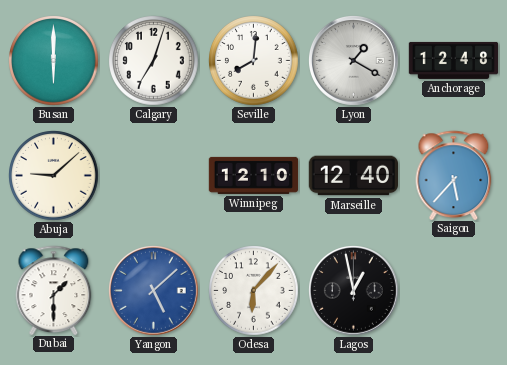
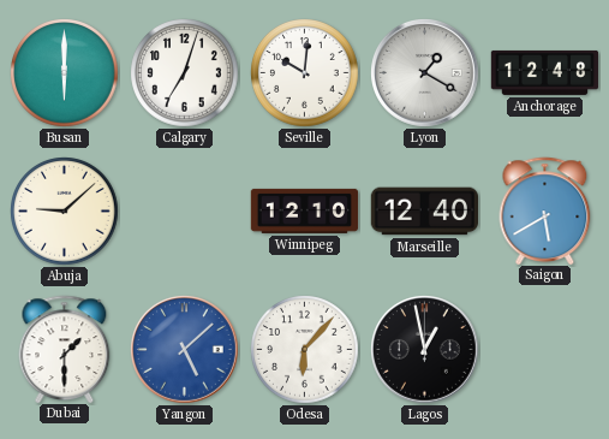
Seville: 8:01 -> 10:01 (305, 73)
Saigon: 5:37 -> 5:40 (545, 210)
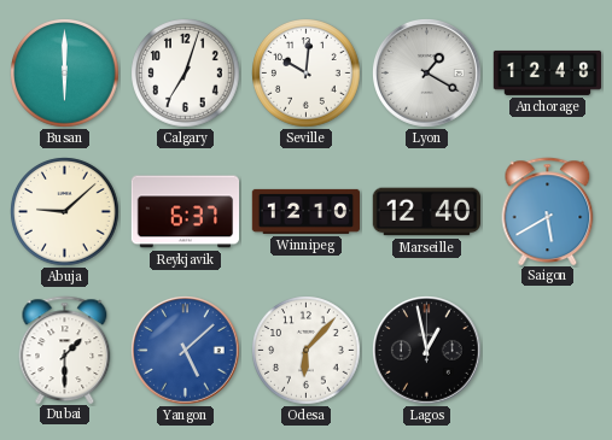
Reykjavik: none -> 6:37 (186, 212)
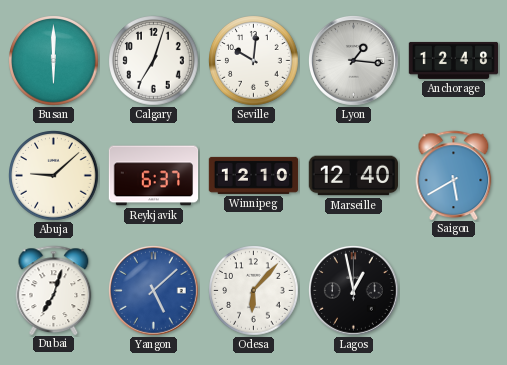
Lyon: 1:20 -> 1:16 (354, 61)
Dubai: 1:30 -> 7:03 (54, 290)
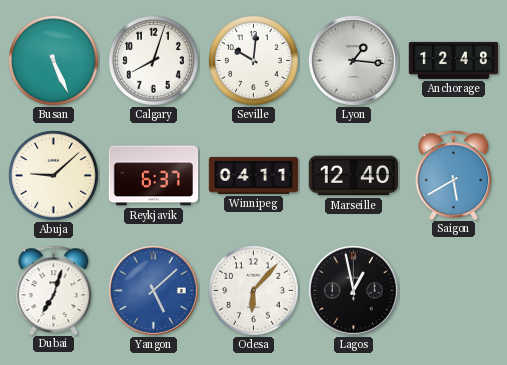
Busan: 6:00 -> 5:26 (54, 61)
Calgary: 7:03 -> 8:03 (154, 61)
Winnipeg: 12:10 -> 04:11 (254, 175)
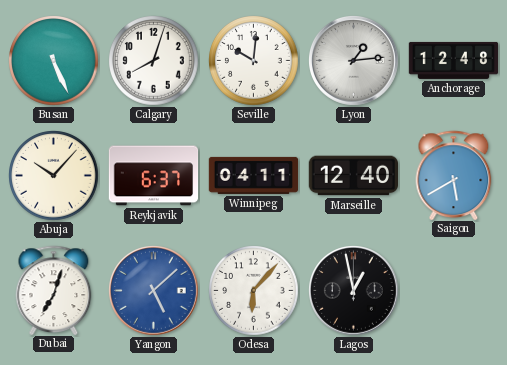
Lyon: 1:16 -> 1:14 (354, 61)
Abuja: 9:08 -> 10:07 (54, 176)
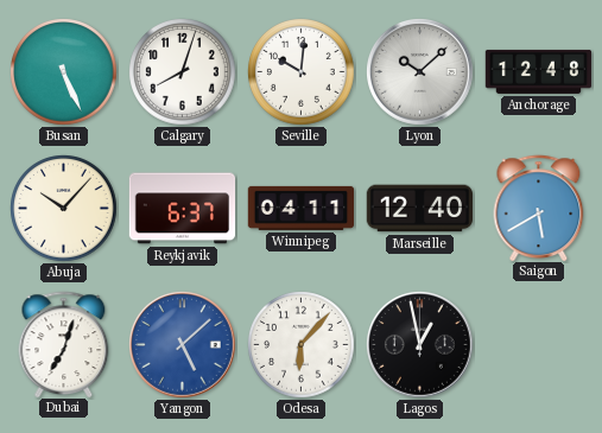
Lyon: 1:14 -> 10:08 (420, 72)
